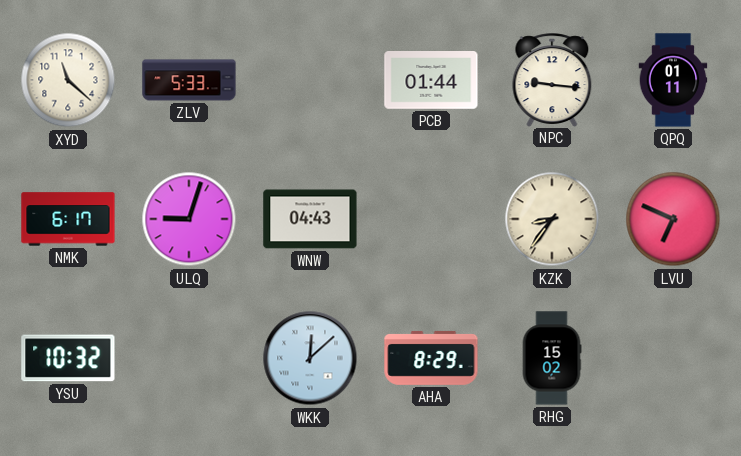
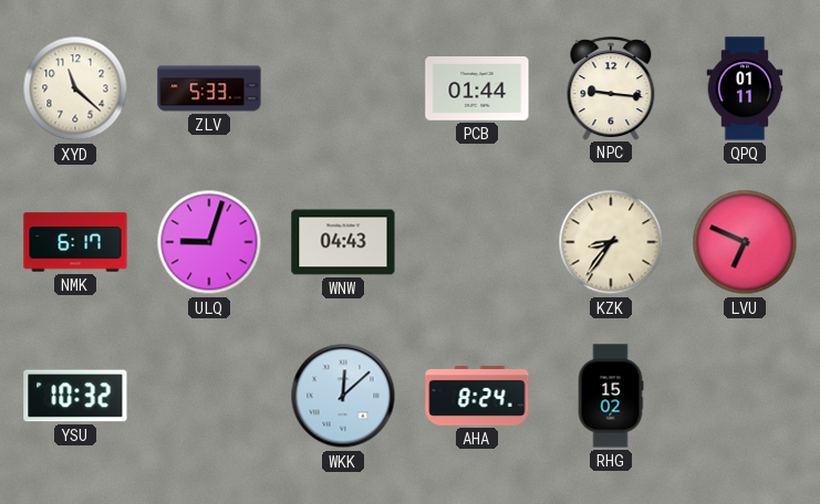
AHA: 8:29 -> 8:24 (477, 396)
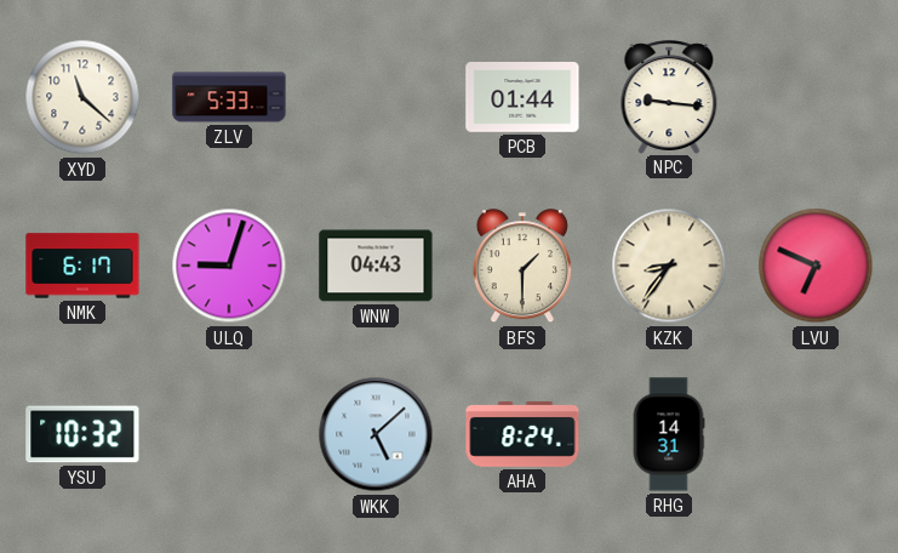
QPQ: 01:11 -> none (745, 88)
BFS: none -> 1:30 (522, 267)
WKK: 12:08 -> 5:08 (376, 434)
RHG: 15:02 -> 14:31 (669, 434)
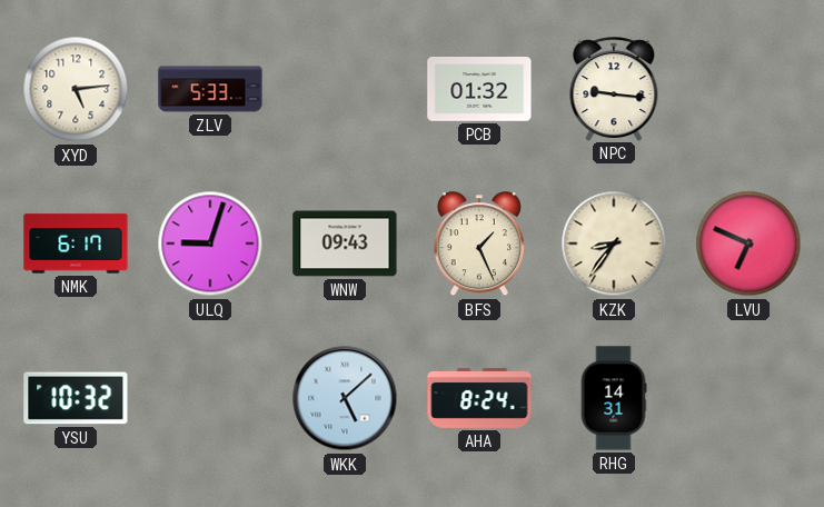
XYD: 11:22 -> 5:14 (76, 89)
PCB: 01:44 -> 01:32 (479, 90)
WNW: 04:43 -> 09:43 (345, 243)
BFS: 1:30 -> 1:26 (479, 245)
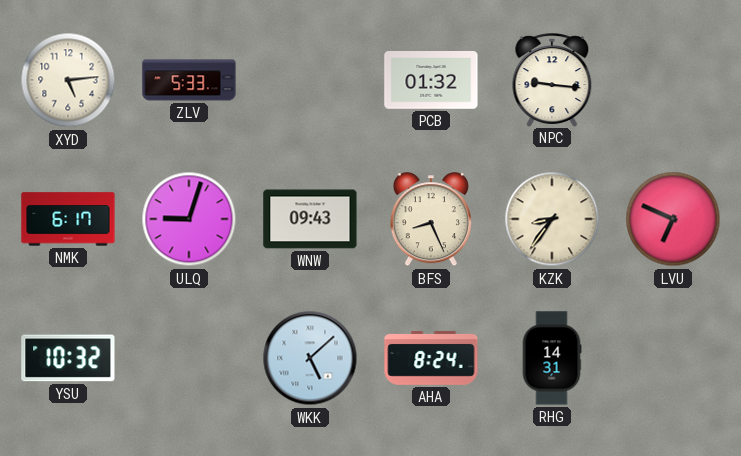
BFS: 1:26 -> 8:26 (431, 220)
